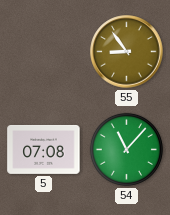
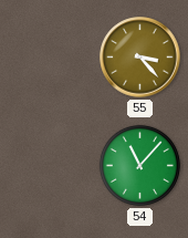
55: 8:54 -> 3:23 (140, 58)
5: 07:08 -> none (44, 149)
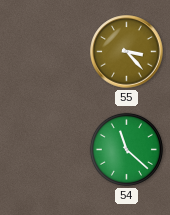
54: 11:07 -> 11:22 (126, 149)
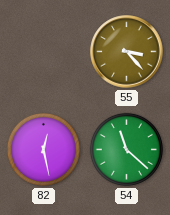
82: none -> 12:28 (43, 149)
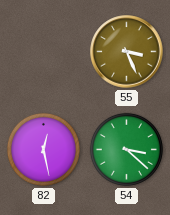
55: 3:23 -> 3:26 (127, 52)
54: 11:22 -> 3:22 (126, 149)
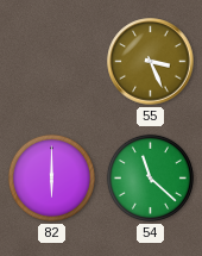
82: 12:28 -> 6:00 (51, 177)
54: 3:22 -> 11:22 (150, 177)
